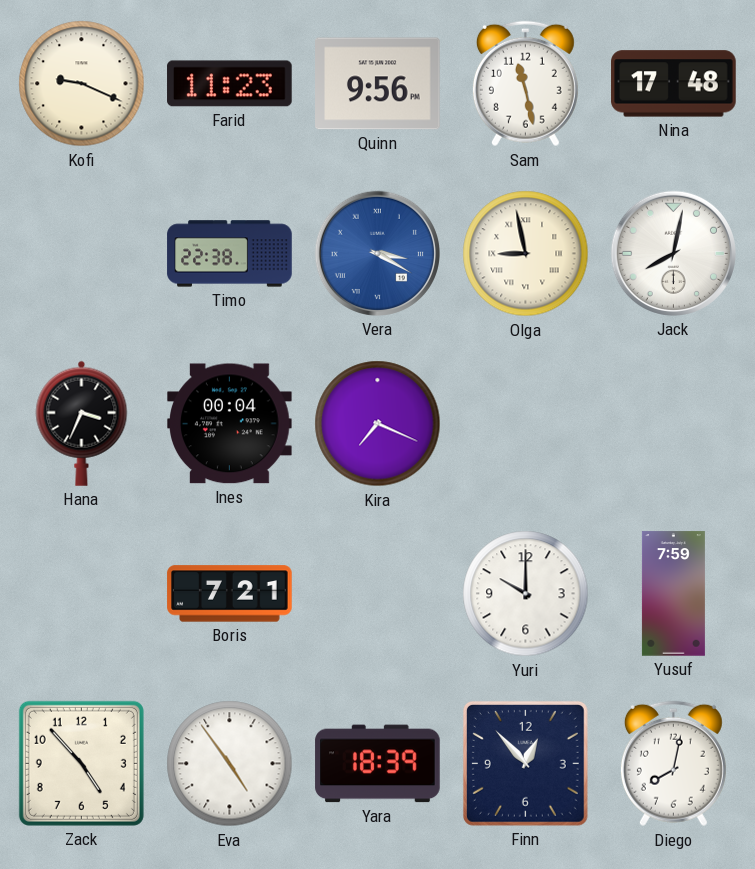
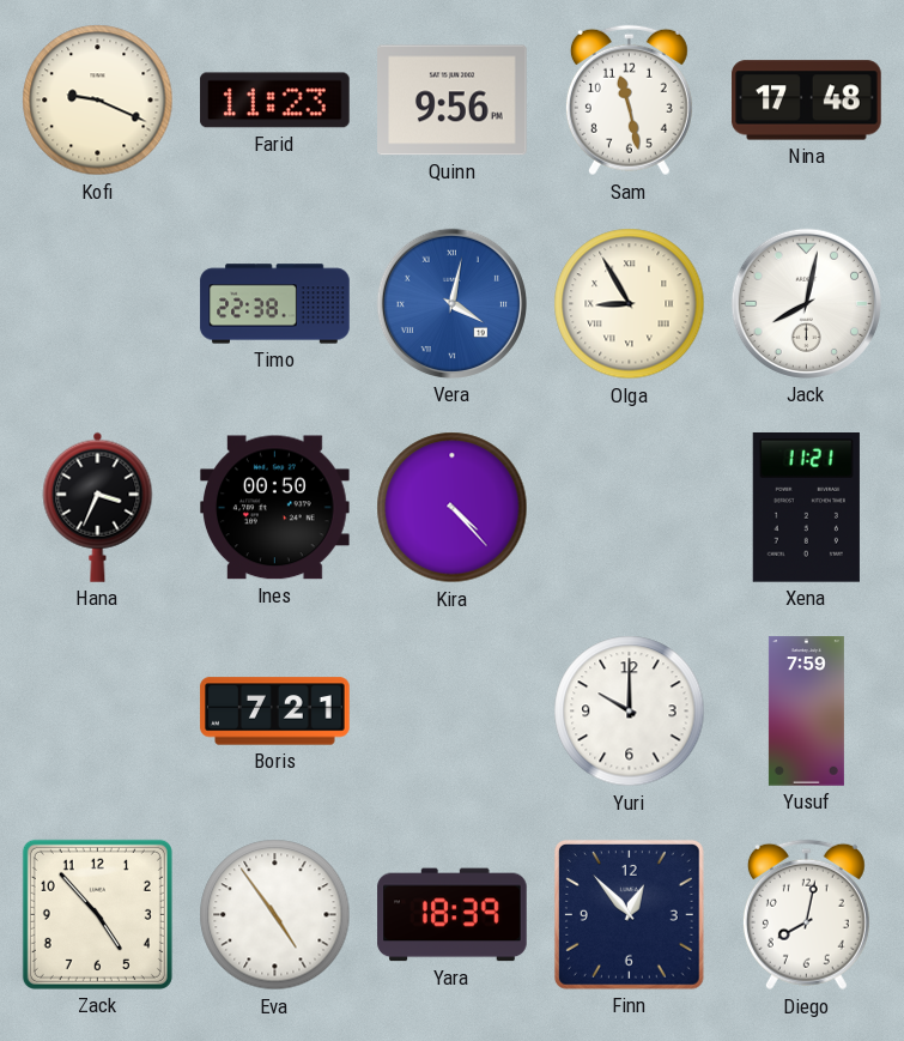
Vera: 3:20 -> 4:02 (451, 303)
Olga: 8:58 -> 8:55 (630, 304)
Ines: 00:04 -> 00:50 (275, 508)
Kira: 7:19 -> 4:23 (453, 508)
Xena: none -> 11:21 (806, 508)
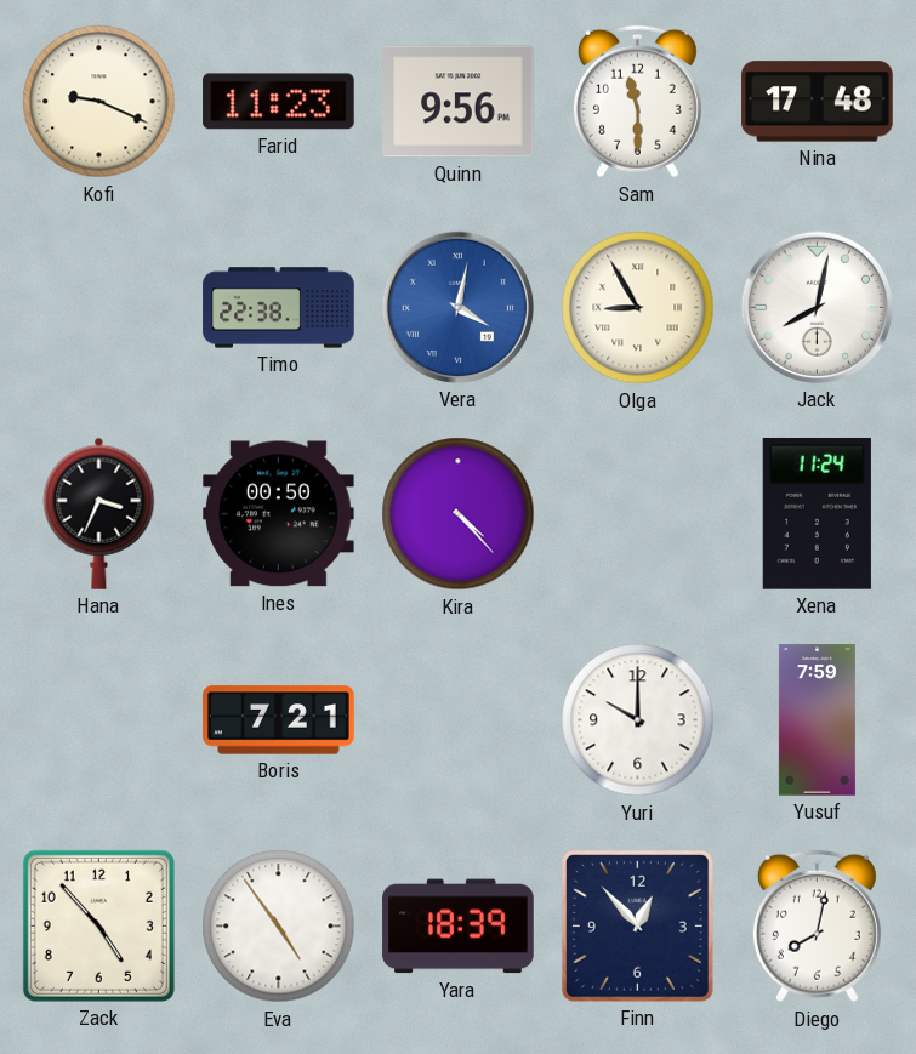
Sam: 11:28 -> 11:30 (637, 102)
Xena: 11:21 -> 11:24 (817, 514)
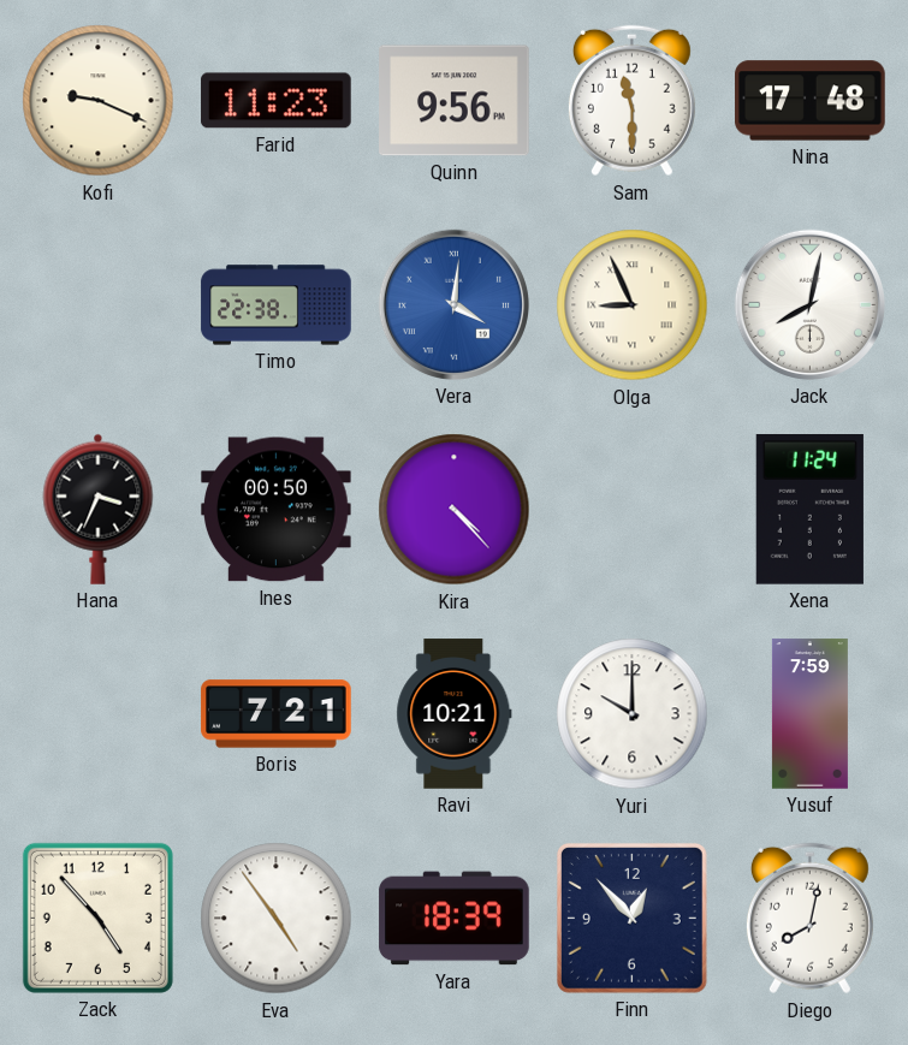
Vera: 4:02 -> 4:01 (453, 304)
Olga: 8:55 -> 8:56 (633, 305)
Ravi: none -> 10:21 (455, 714)
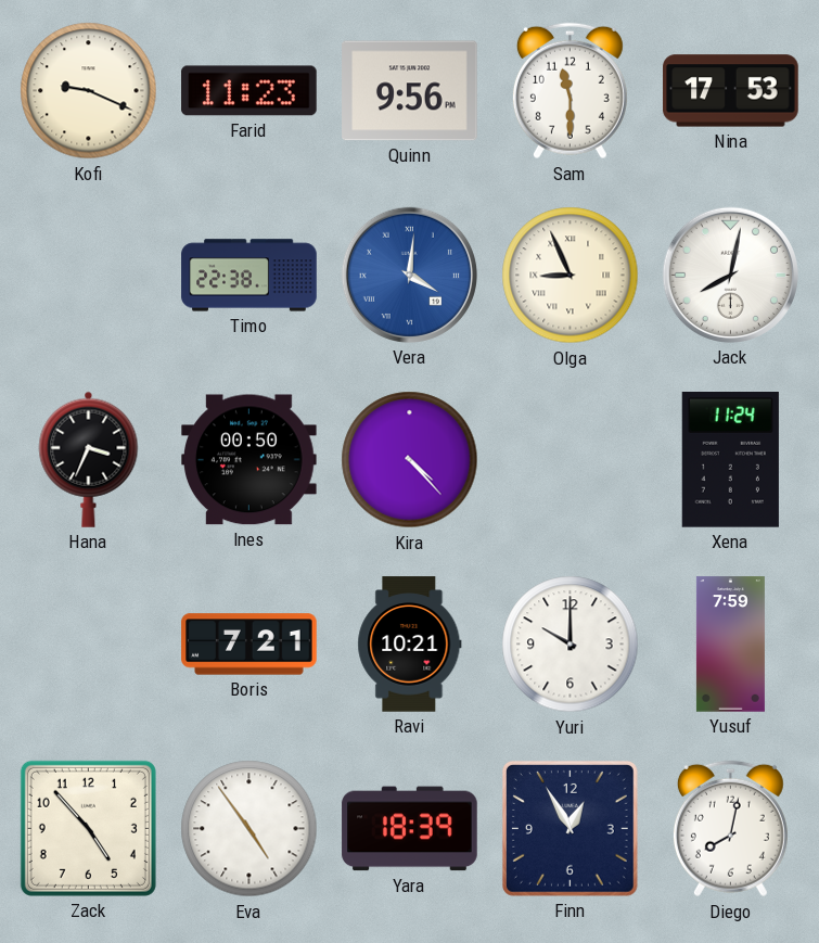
Nina: 17:48 -> 17:53 (731, 91)
Finn: 12:53 -> 12:55 (570, 828)
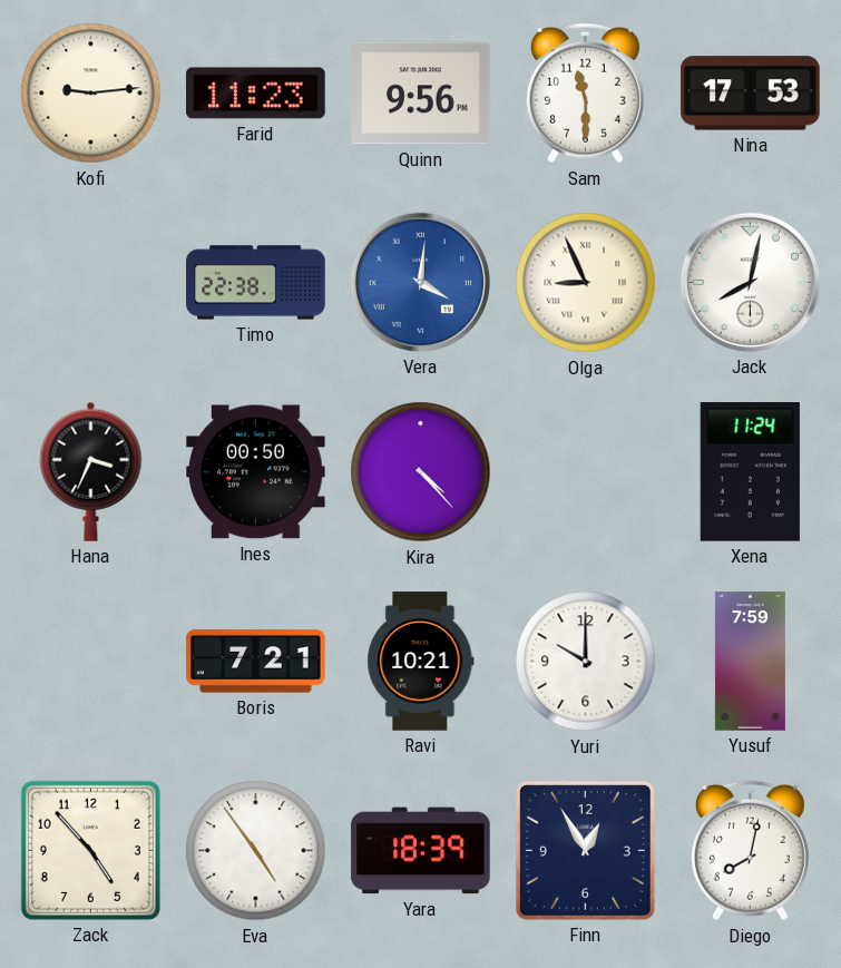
Kofi: 9:19 -> 9:14 (91, 94)
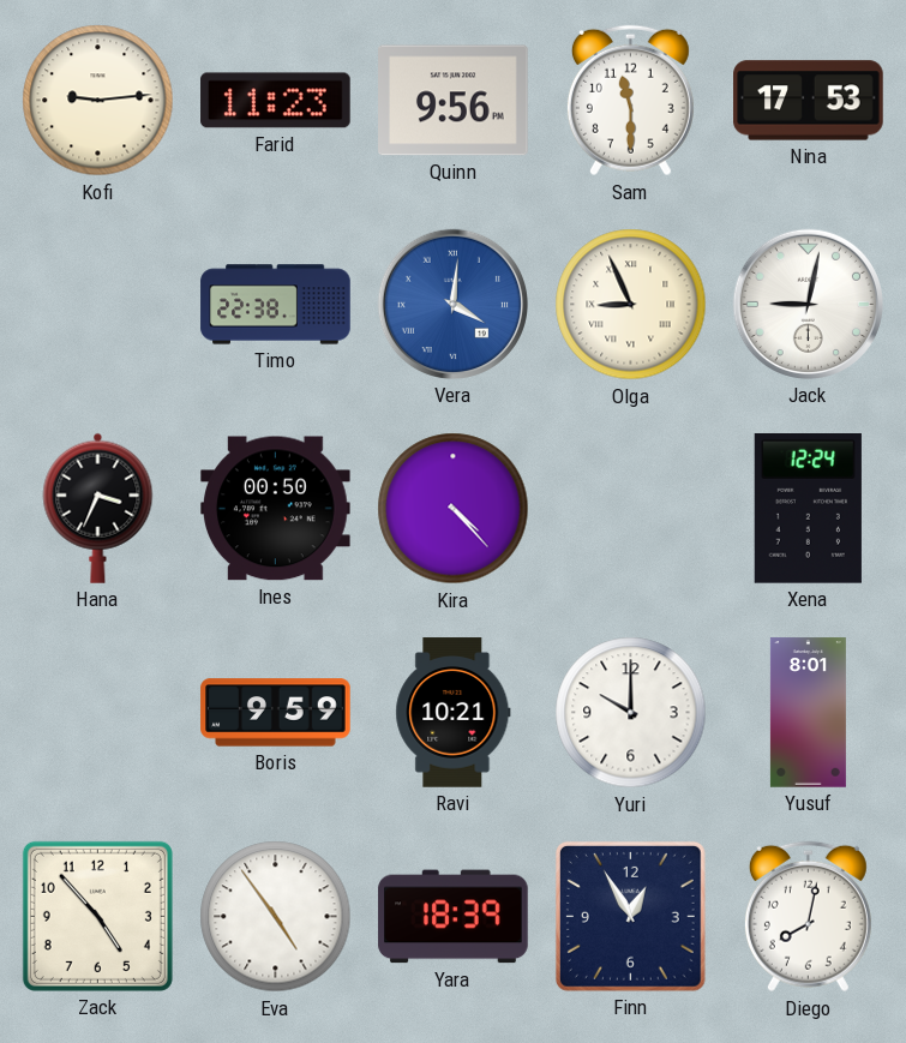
Jack: 8:02 -> 9:02 (808, 304)
Xena: 11:24 -> 12:24 (808, 509)
Boris: 7:21 -> 9:59 (276, 713)
Yusuf: 7:59 -> 8:01 (808, 713)
